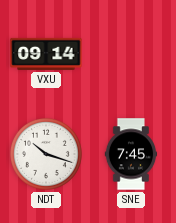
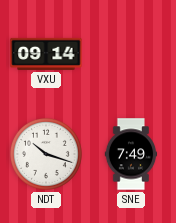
SNE: 7:45 -> 7:49 (131, 154)
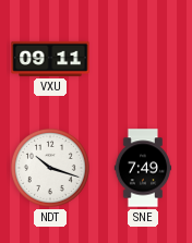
VXU: 09:14 -> 09:11 (50, 59)
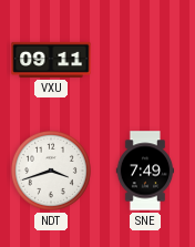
NDT: 10:18 -> 3:42 (51, 171)
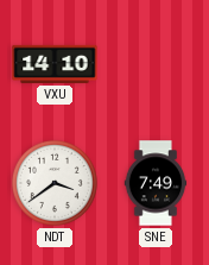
VXU: 09:11 -> 14:10 (55, 64)
NDT: 3:42 -> 3:39 (55, 183)
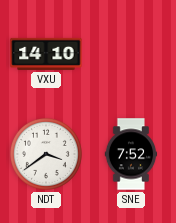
SNE: 7:49 -> 7:52 (131, 154)
